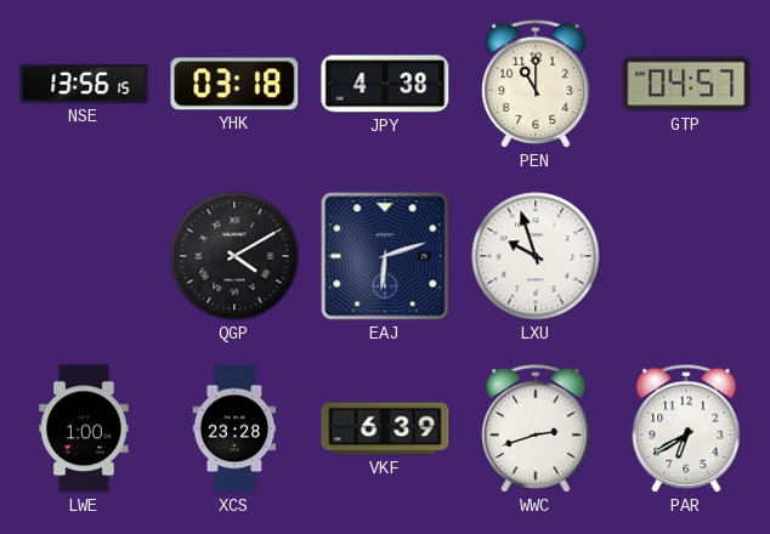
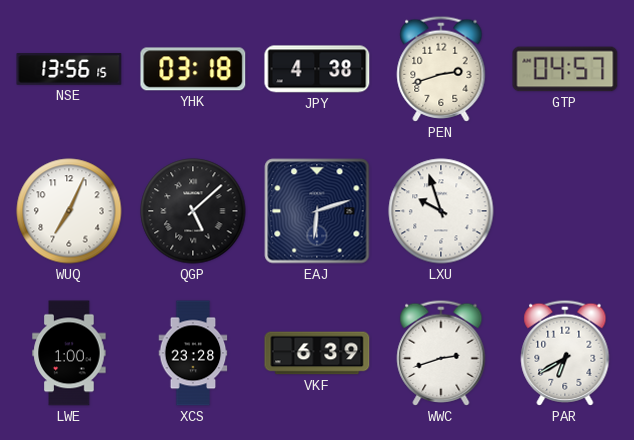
PEN: 11:00 -> 2:42 (441, 69)
WUQ: none -> 7:04 (69, 211)
QGP: 4:10 -> 5:08 (193, 211)
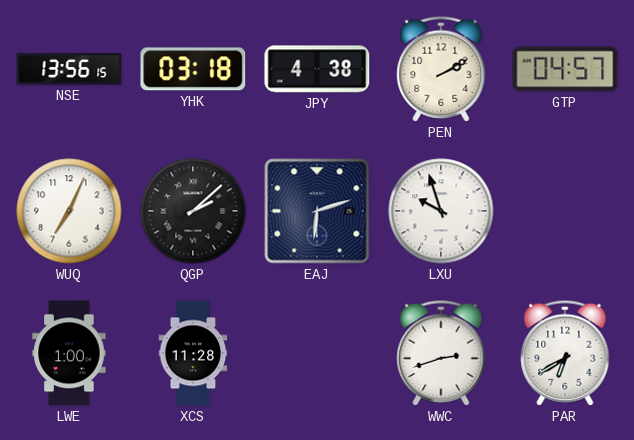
PEN: 2:42 -> 2:10 (441, 69)
QGP: 5:08 -> 2:08 (193, 211)
XCS: 23:28 -> 11:28 (193, 353)
VKF: 6:39 -> none (317, 353)
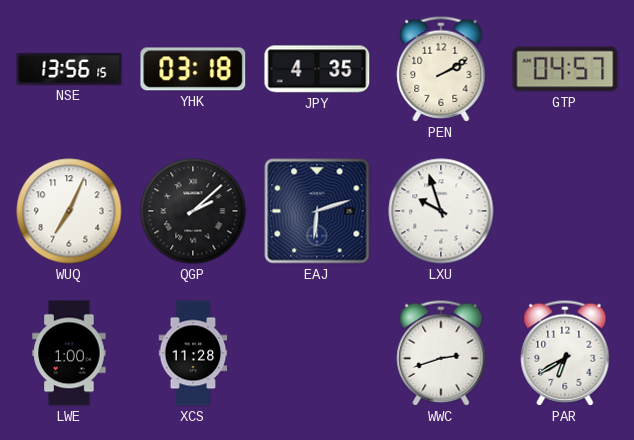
JPY: 4:38 -> 4:35 (317, 69)
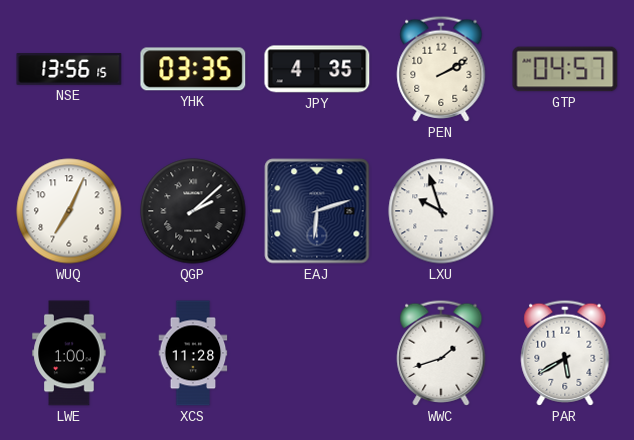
YHK: 03:18 -> 03:35 (193, 69)
WWC: 2:42 -> 1:42 (441, 353)
PAR: 6:40 -> 5:40 (565, 353)
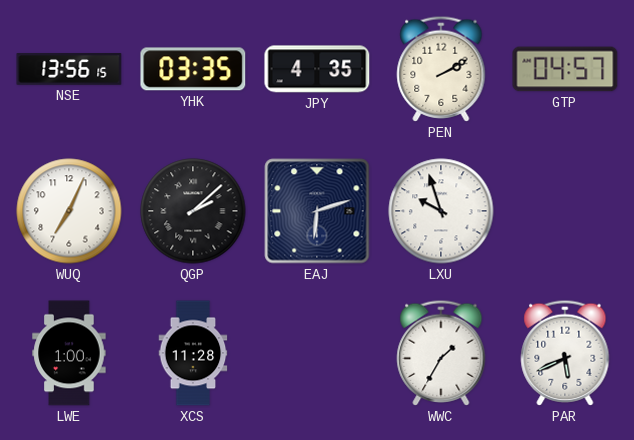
WWC: 1:42 -> 1:35 (441, 353)
PAR: 5:40 -> 5:41 (565, 353)
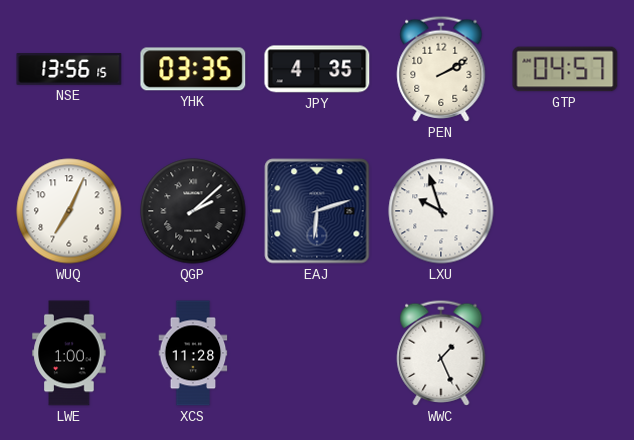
WWC: 1:35 -> 1:26 (441, 353)
PAR: 5:41 -> none (565, 353)
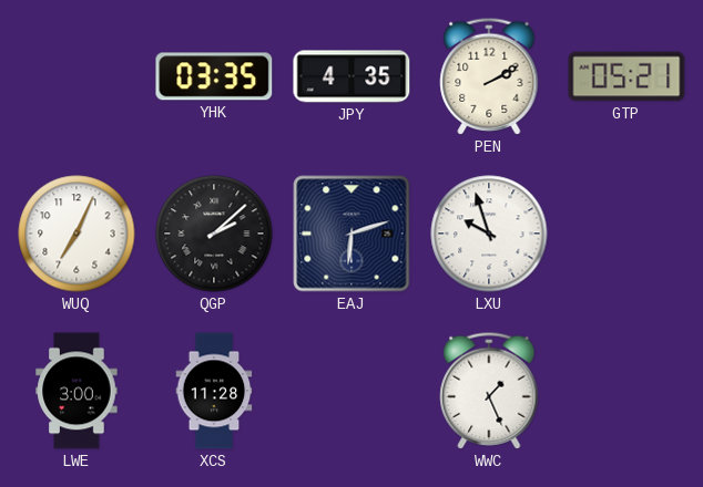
NSE: 13:56 -> none (69, 69)
GTP: 04:57 -> 05:21 (626, 76)
LWE: 1:00 -> 3:00 (77, 391)
